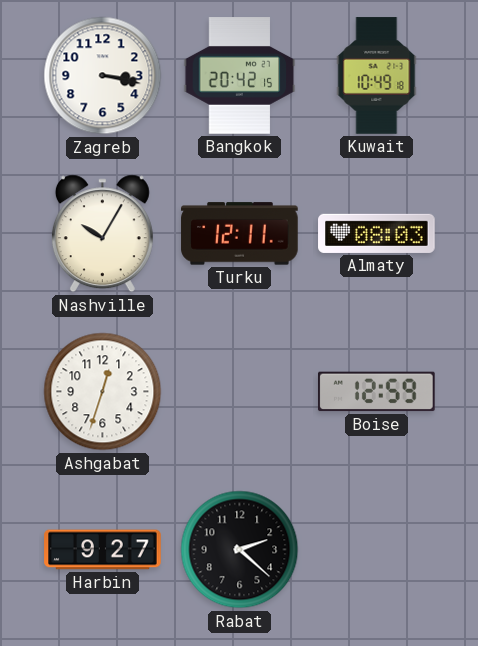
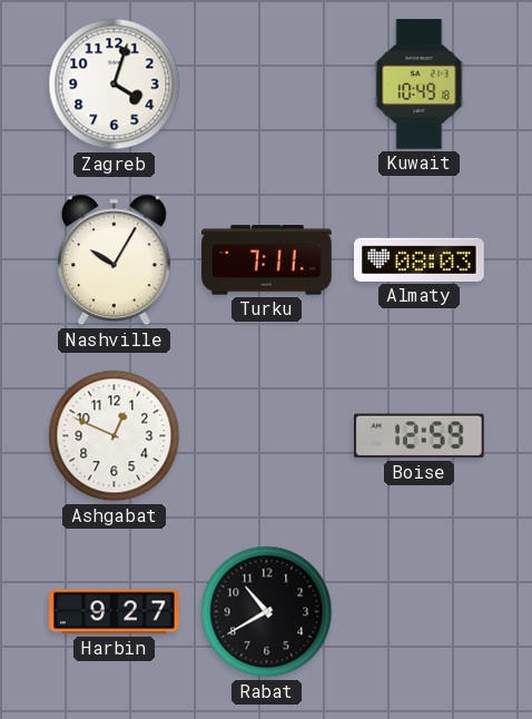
Zagreb: 3:17 -> 4:03 (115, 85)
Bangkok: 20:42 -> none (240, 76)
Turku: 12:11 -> 7:11 (267, 260)
Ashgabat: 12:33 -> 12:49 (115, 436)
Rabat: 2:22 -> 10:40 (267, 612)
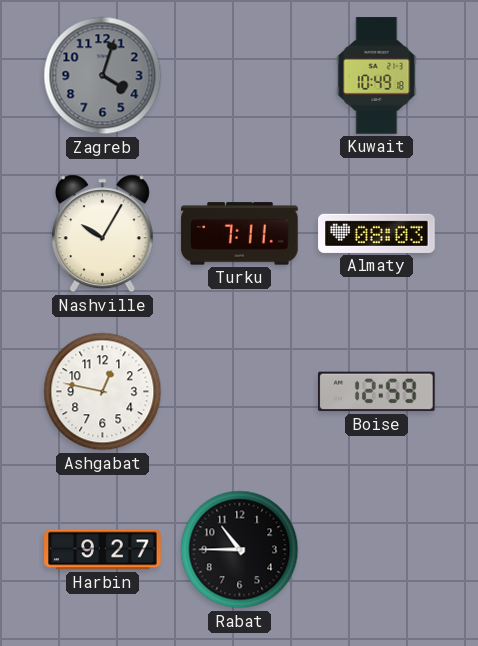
Zagreb dial: white -> grey (103, 76)
Ashgabat: 12:49 -> 12:47 (103, 392)
Rabat: 10:40 -> 10:45 (240, 550)
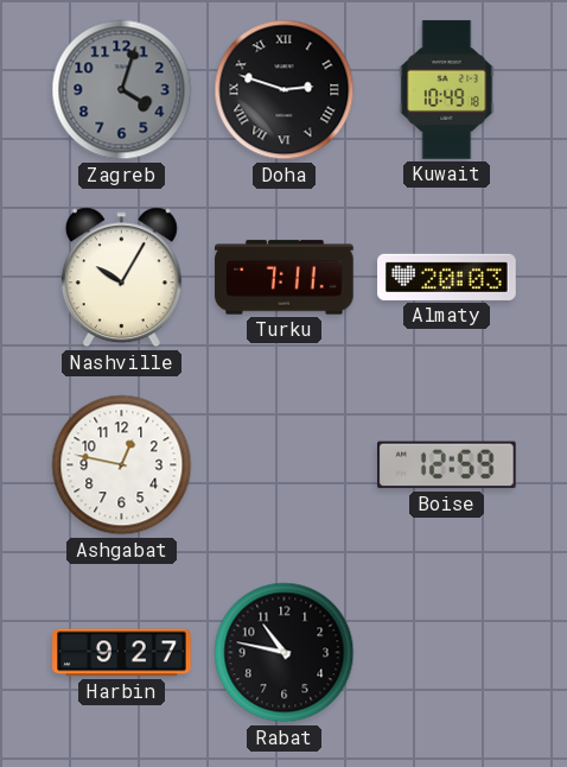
Doha: none -> 2:48 (285, 90)
Almaty: 08:03 -> 20:03 (447, 277)
Rabat: 10:45 -> 10:47 (285, 653)
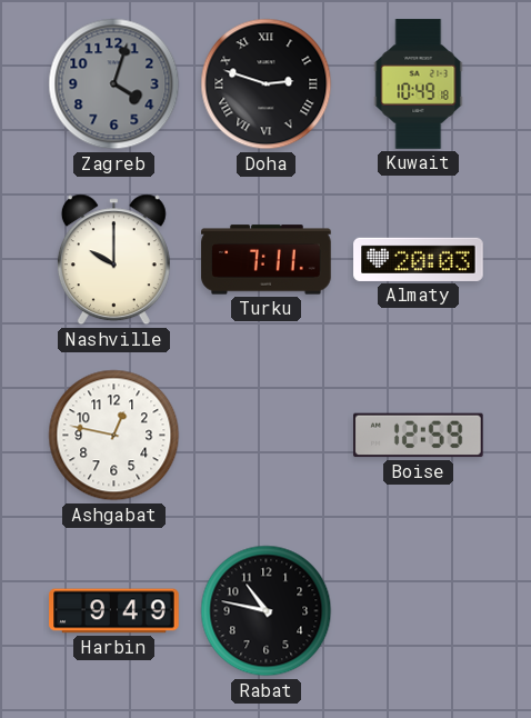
Nashville: 10:05 -> 10:00 (113, 260)
Harbin: 9:27 -> 9:49 (114, 611)
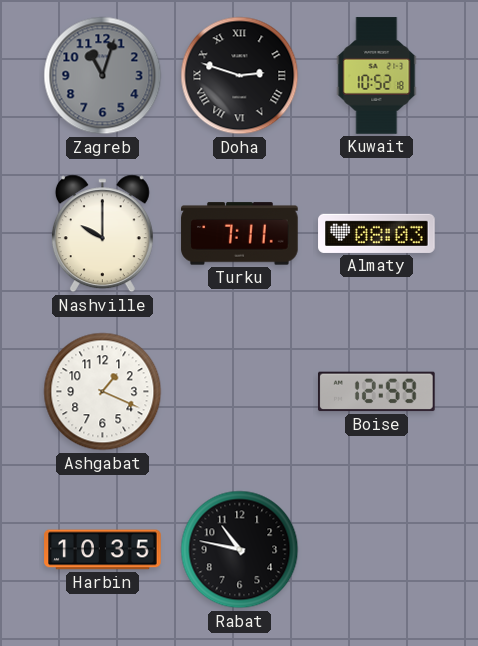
Zagreb: 4:03 -> 11:03 (103, 76)
Kuwait: 10:49 -> 10:52 (377, 76)
Almaty: 20:03 -> 08:03 (377, 233)
Ashgabat: 12:47 -> 1:19 (103, 392)
Harbin: 9:49 -> 10:35 (103, 550)
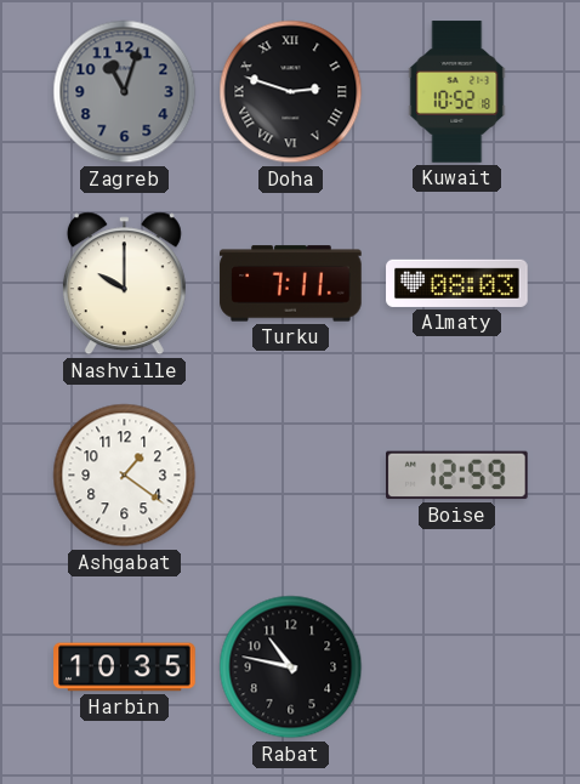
Ashgabat: 1:19 -> 1:21 (125, 476)
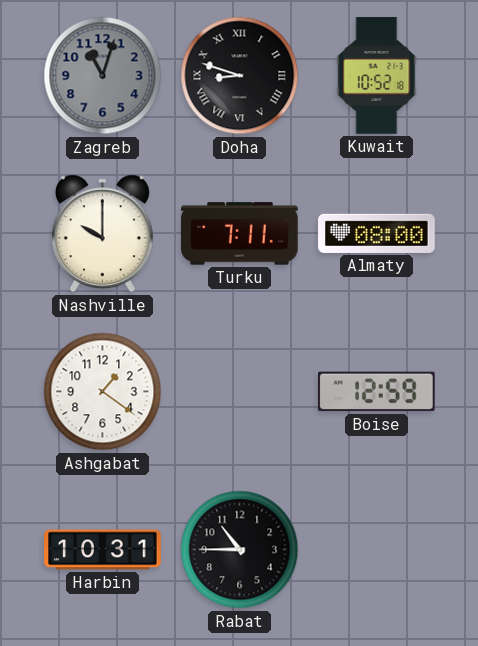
Doha: 2:48 -> 8:48 (240, 76)
Almaty: 08:03 -> 08:00 (377, 233)
Harbin: 10:35 -> 10:31 (103, 550)
Rabat: 10:47 -> 10:45 (240, 550)
